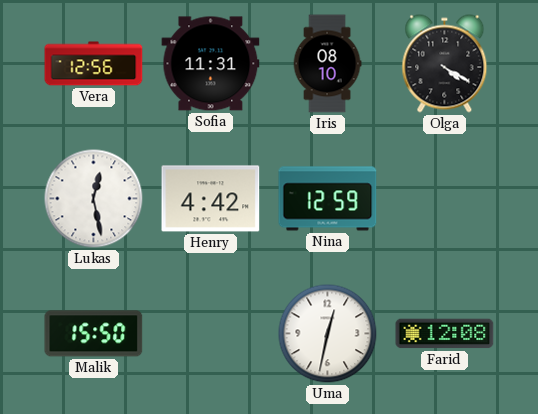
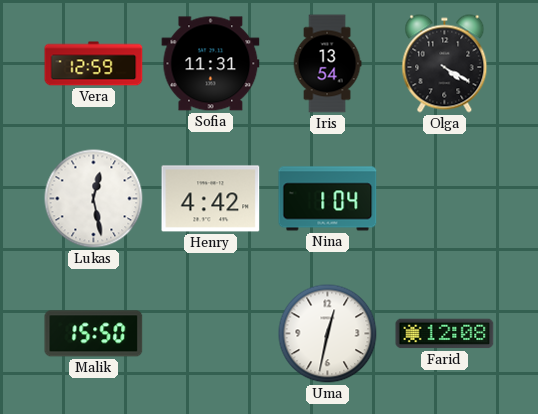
Vera: 12:56 -> 12:59 (94, 64)
Iris: 08:10 -> 13:54 (327, 64)
Nina: 12:59 -> 1:04 (328, 199)
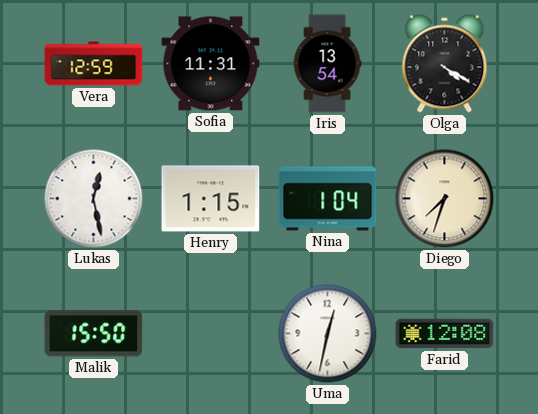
Henry: 4:42 -> 1:15 (211, 199)
Diego: none -> 7:33 (445, 199)
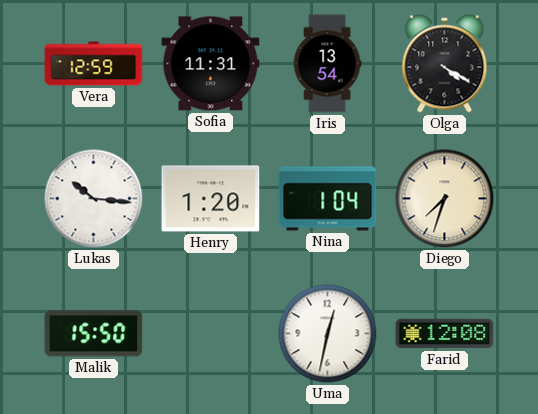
Lukas: 12:28 -> 10:16 (94, 199)
Henry: 1:15 -> 1:20 (211, 199)
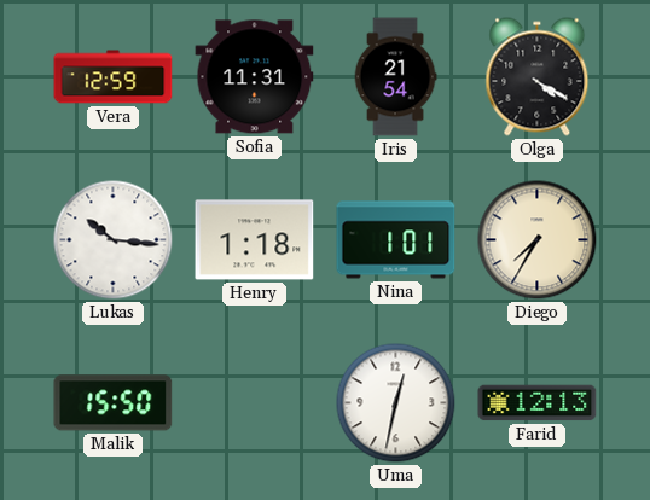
Iris: 13:54 -> 21:54 (395, 77)
Henry: 1:20 -> 1:18 (255, 240)
Nina: 1:04 -> 1:01 (396, 240)
Diego: 7:33 -> 7:35 (538, 240)
Farid: 12:08 -> 12:13 (538, 403)
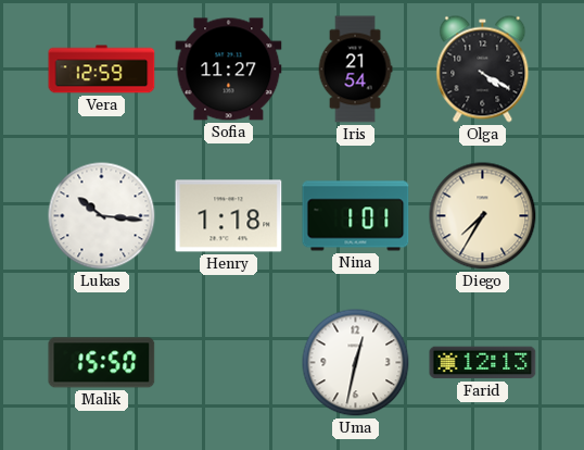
Sofia: 11:31 -> 11:27 (229, 70)
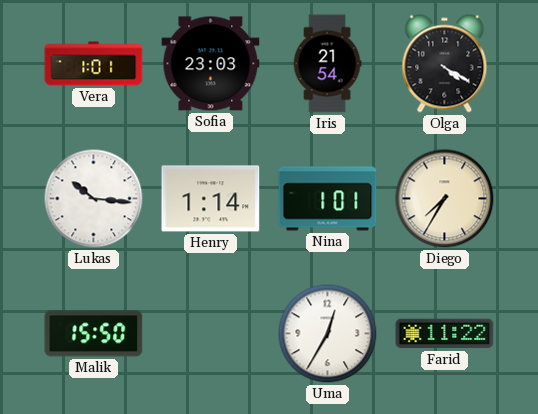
Vera: 12:59 -> 1:01 (94, 64)
Sofia: 11:27 -> 23:03 (211, 64)
Henry: 1:18 -> 1:14 (211, 199)
Uma: 12:32 -> 12:35 (328, 334)
Farid: 12:13 -> 11:22 (445, 334)
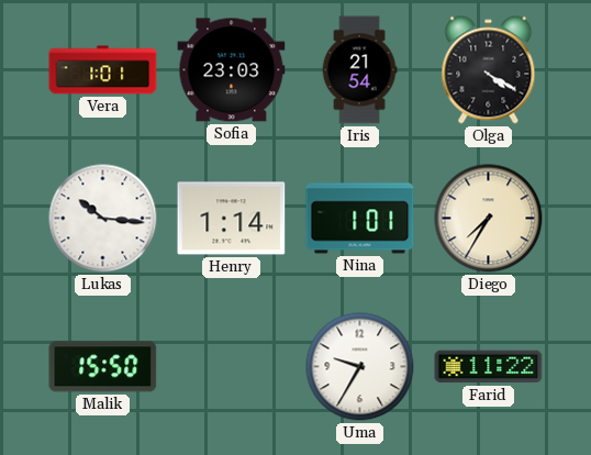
Uma: 12:35 -> 9:35 (360, 367)
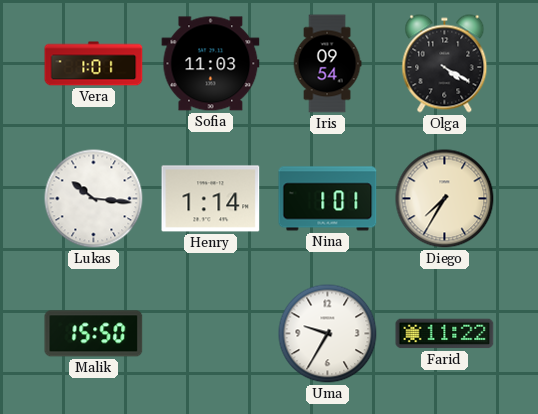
Sofia: 23:03 -> 11:03 (211, 64)
Iris: 21:54 -> 09:54 (327, 64)
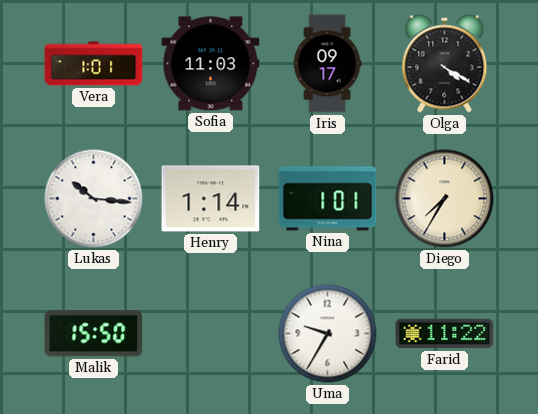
Iris: 09:54 -> 09:17 (327, 64)
